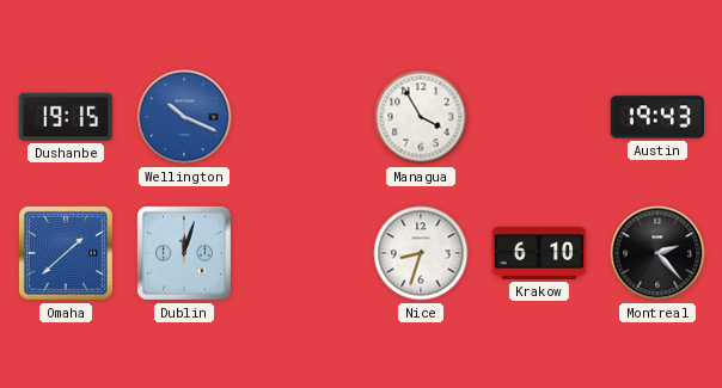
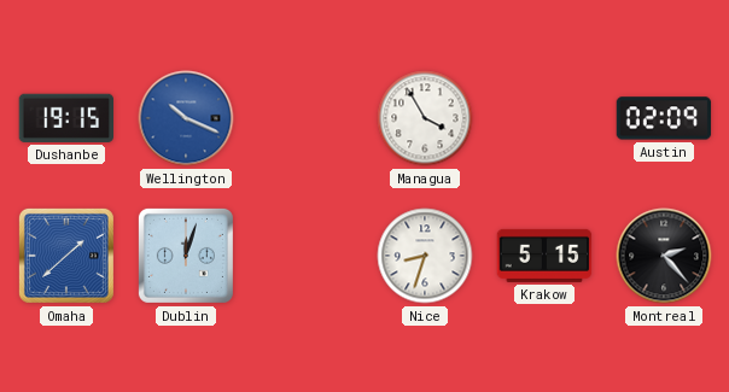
Austin: 19:43 -> 02:09 (664, 118)
Krakow: 6:10 -> 5:15 (544, 256)
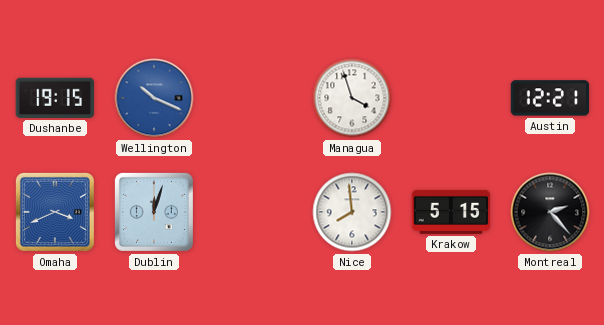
Managua: 3:55 -> 3:57 (352, 98)
Austin: 02:09 -> 12:21 (550, 98)
Omaha: 1:38 -> 3:41 (55, 212)
Nice: 8:33 -> 7:59 (352, 212)
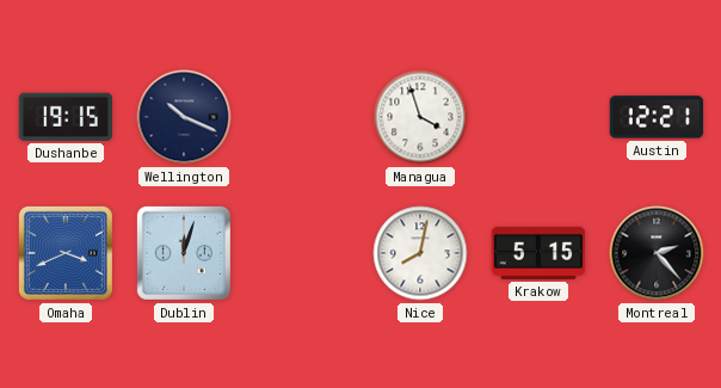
Wellington dial: blue -> navy (184, 117)
Nice: 7:59 -> 8:02 (420, 253)
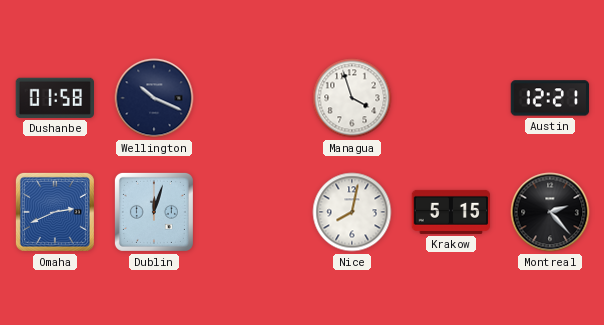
Dushanbe: 19:15 -> 01:58 (54, 98)
Omaha: 3:41 -> 2:41 (55, 212)
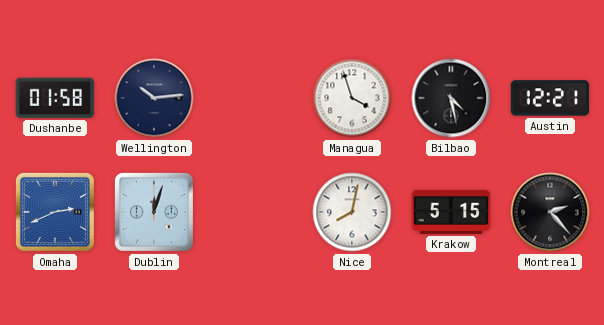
Wellington: 10:19 -> 10:14 (154, 98)
Bilbao: none -> 4:28 (451, 98)
